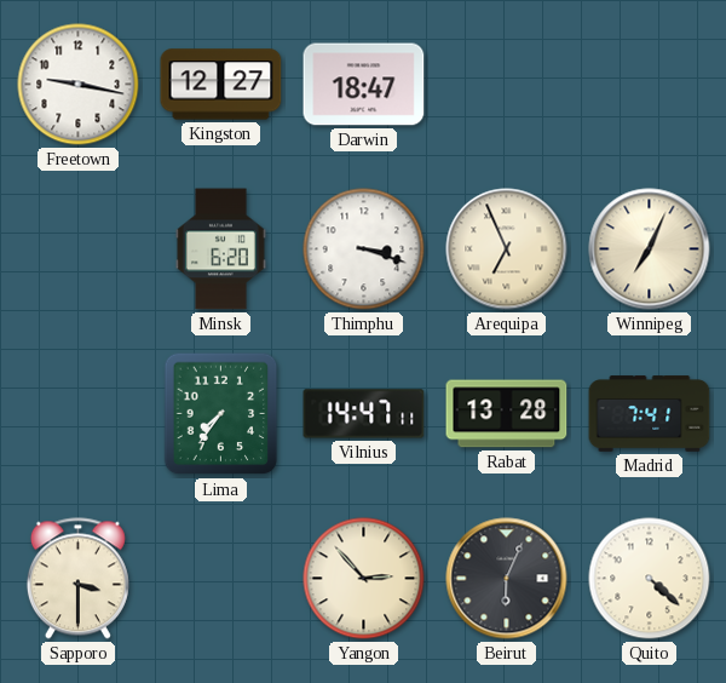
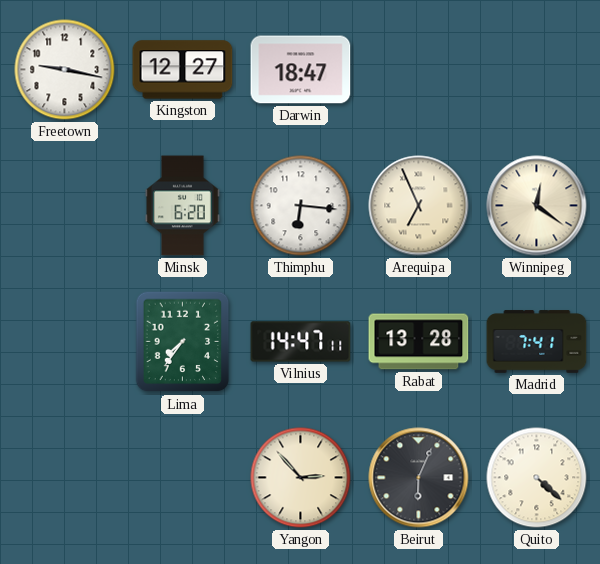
Thimphu: 3:18 -> 6:16 (301, 206)
Winnipeg: 7:04 -> 12:21 (537, 206)
Sapporo: 3:30 -> none (77, 579)
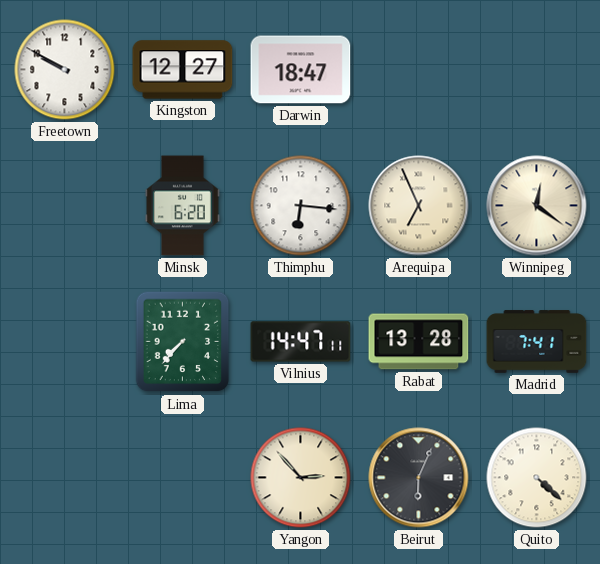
Freetown: 9:17 -> 9:50 (65, 70)
Lima: 7:36 -> 7:37 (183, 342)
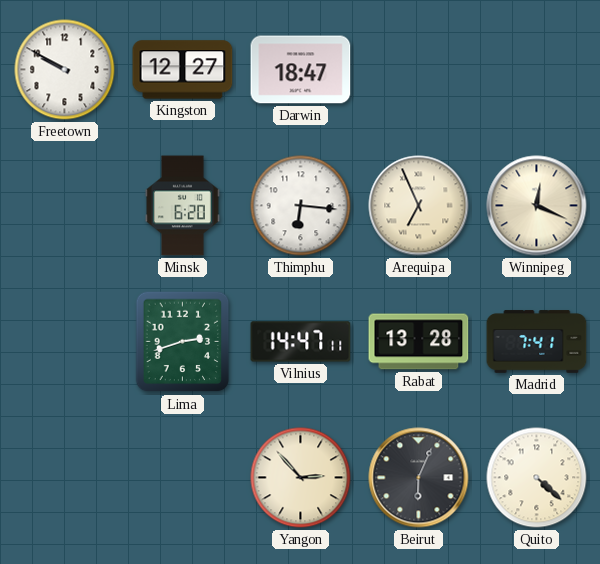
Winnipeg: 12:21 -> 12:19 (537, 206)
Lima: 7:37 -> 2:42 (183, 342)
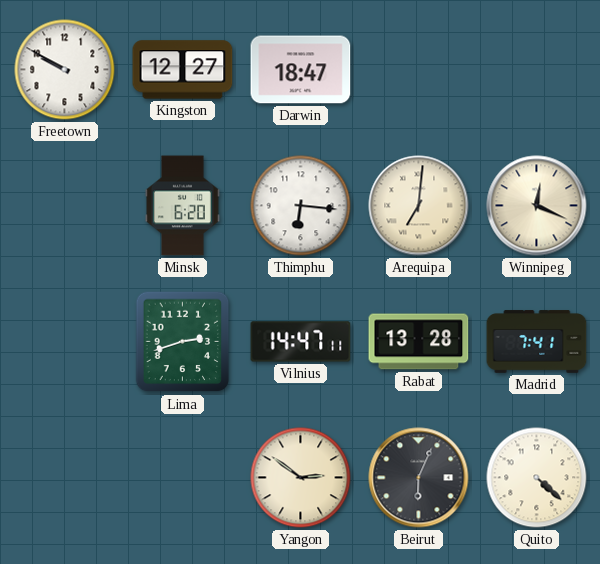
Arequipa: 6:56 -> 7:01 (419, 206)
Yangon: 2:53 -> 2:51 (301, 478)
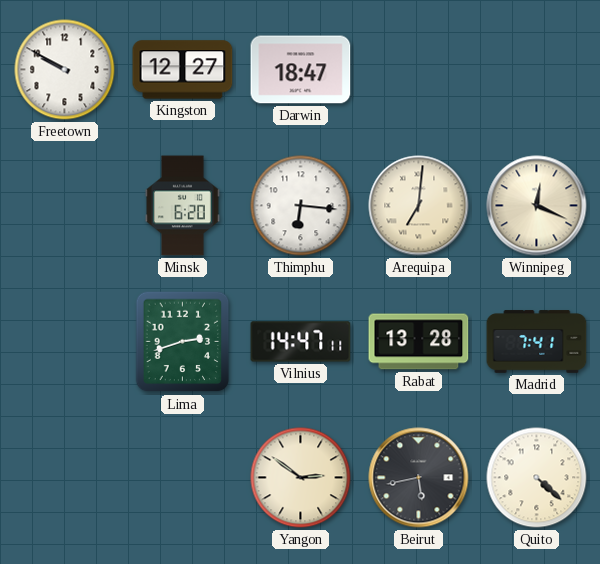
Beirut: 6:04 -> 5:43 (419, 478)
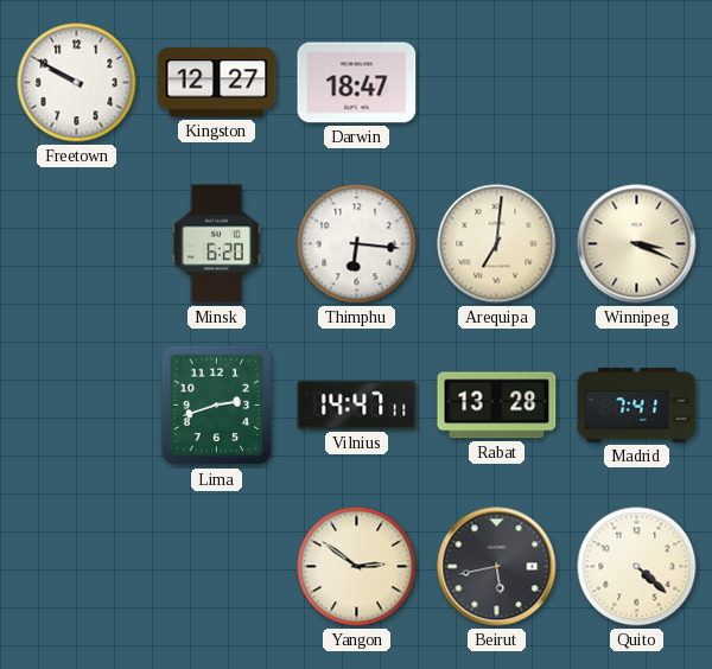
Winnipeg: 12:19 -> 3:19 (637, 244)
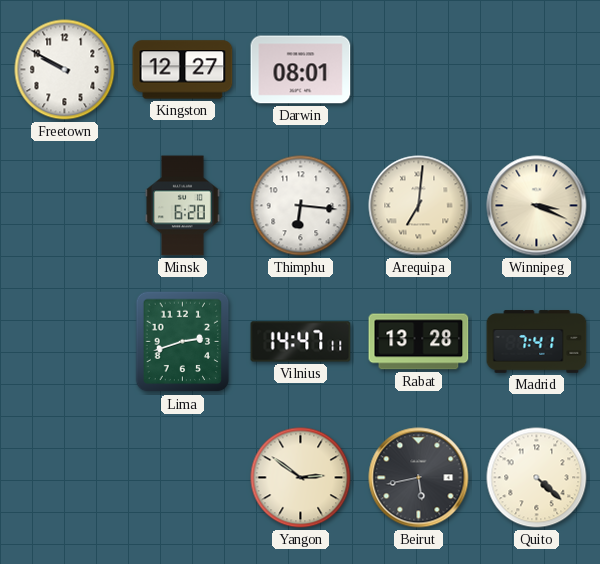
Darwin: 18:47 -> 08:01 (301, 70)
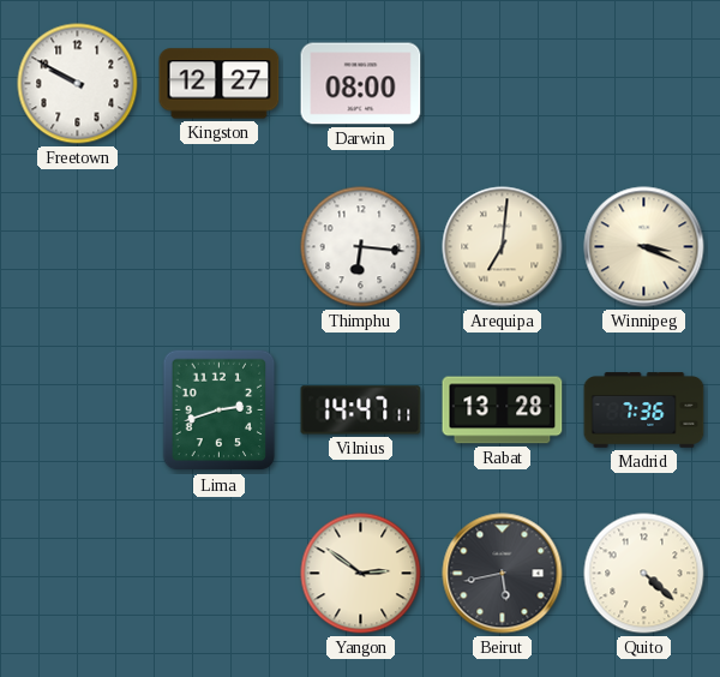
Darwin: 08:01 -> 08:00 (361, 84)
Minsk: 6:20 -> none (182, 206)
Madrid: 7:41 -> 7:36 (644, 411)
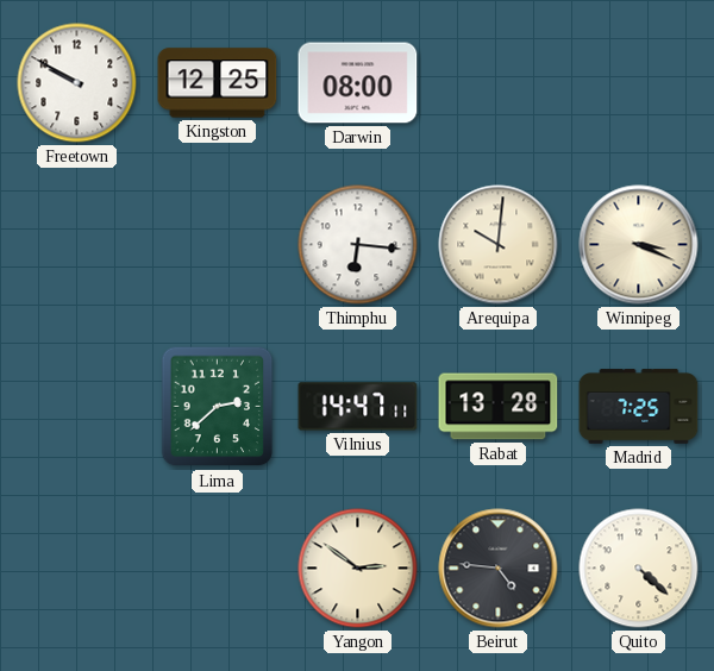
Kingston: 12:27 -> 12:25 (218, 83)
Arequipa: 7:01 -> 10:01 (499, 245)
Lima: 2:42 -> 2:38 (218, 407)
Madrid: 7:36 -> 7:25 (639, 407)
Beirut: 5:43 -> 4:46 (499, 569)
